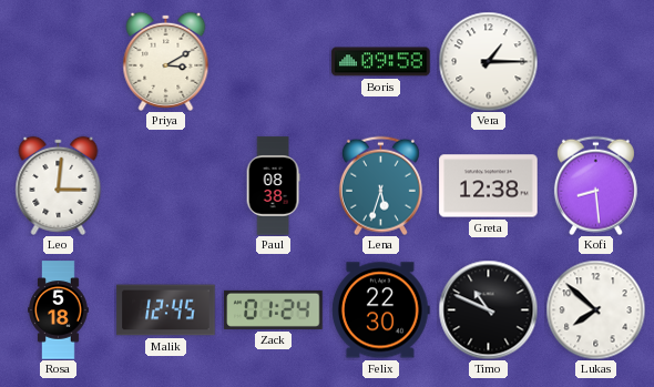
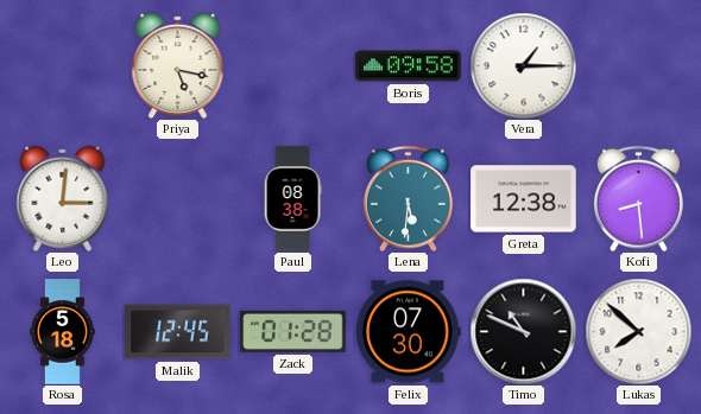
Priya: 3:10 -> 5:17 (178, 65)
Lena: 5:33 -> 5:31 (408, 198)
Zack: 01:24 -> 01:28 (293, 331)
Felix: 22:30 -> 07:30 (408, 332)
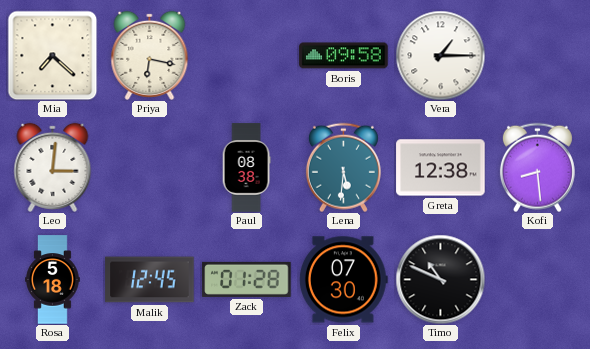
Mia: none -> 7:22 (52, 55)
Priya: 5:17 -> 6:17 (150, 55)
Lukas: 7:52 -> none (638, 331)
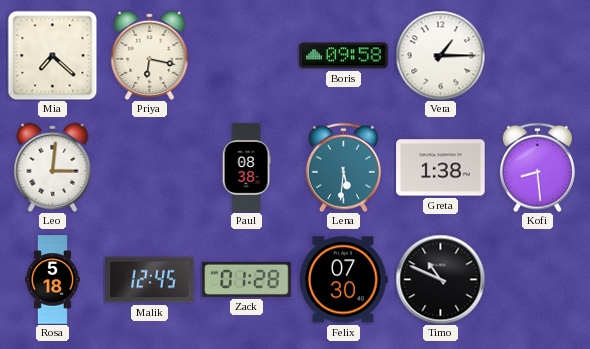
Greta: 12:38 -> 1:38 (441, 168)
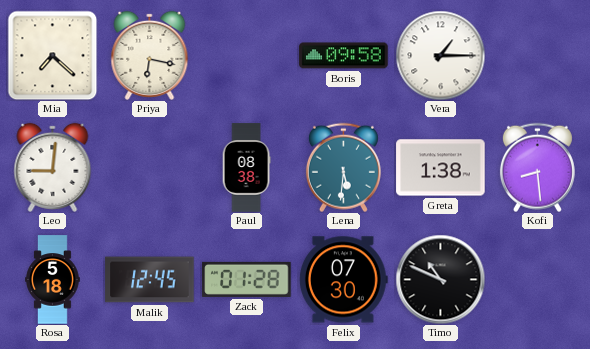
Leo: 3:01 -> 9:01 (53, 167)
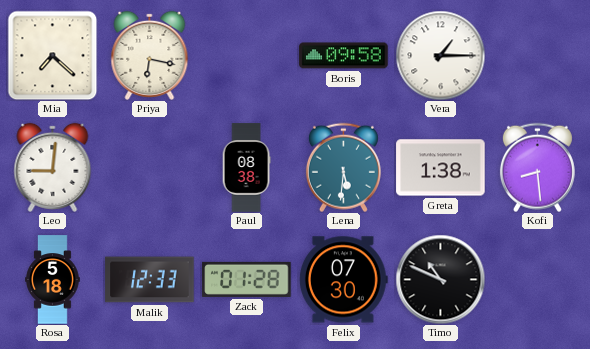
Malik: 12:45 -> 12:33 (150, 280)
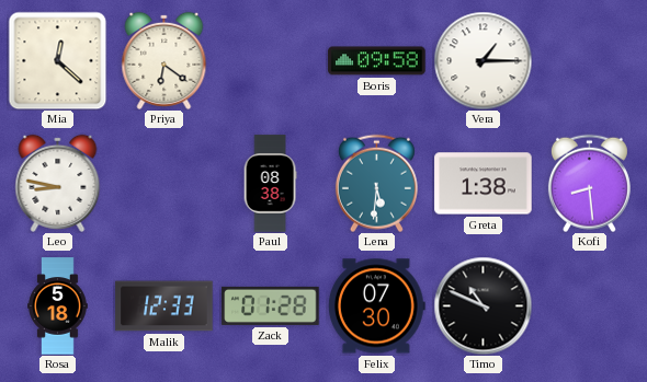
Mia: 7:22 -> 12:22 (57, 60)
Priya: 6:17 -> 6:21 (164, 60)
Leo: 9:01 -> 8:47 (58, 183)
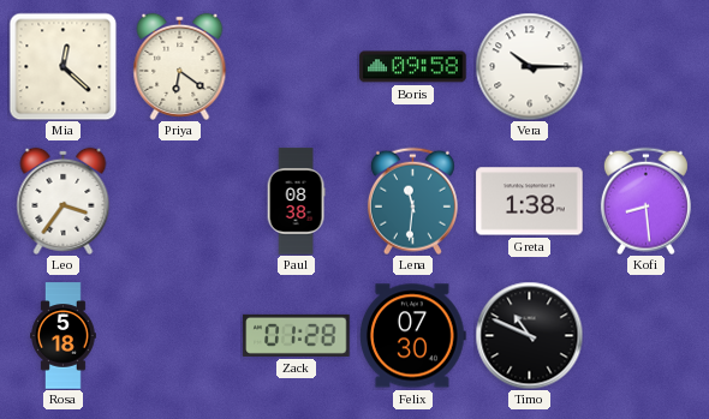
Vera: 1:15 -> 10:15 (529, 66)
Leo: 8:47 -> 3:36 (64, 200)
Lena: 5:31 -> 11:31 (412, 200)
Malik: 12:33 -> none (164, 306)
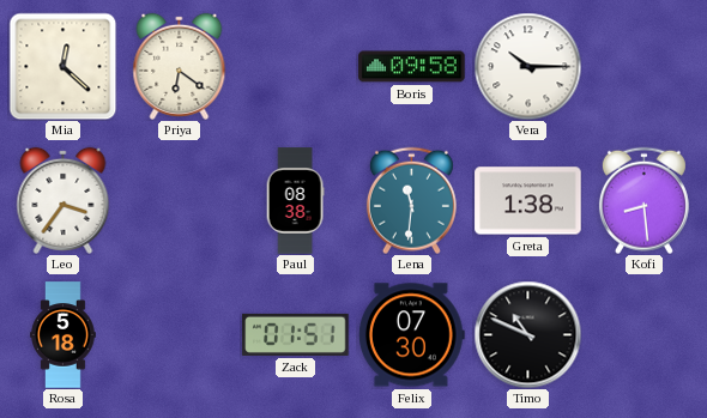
Zack: 01:28 -> 01:51 (296, 334)
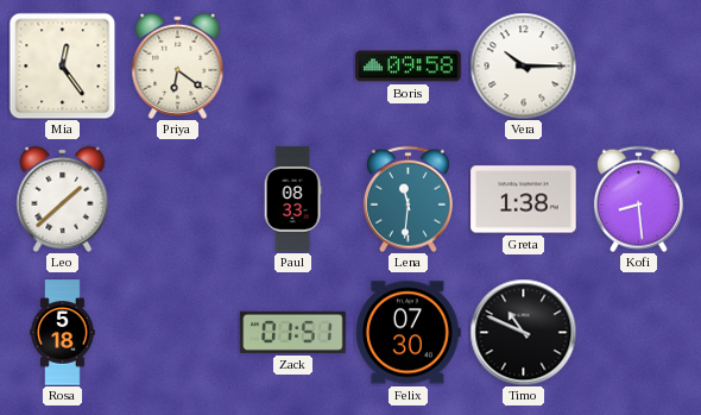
Mia: 12:22 -> 12:24 (62, 65)
Leo: 3:36 -> 1:38 (63, 199)
Paul: 08:38 -> 08:33 (292, 200)
